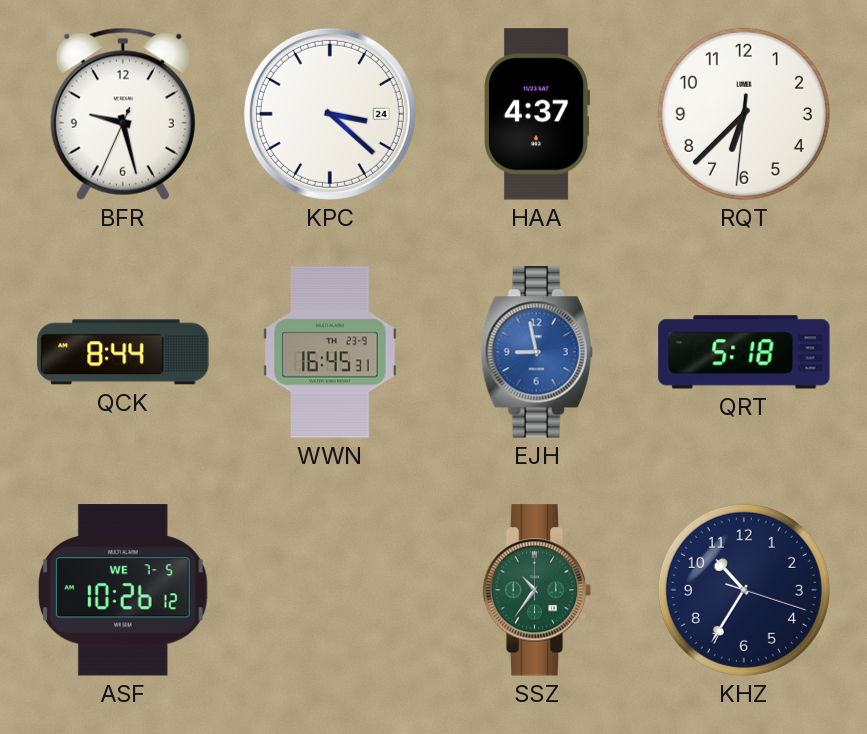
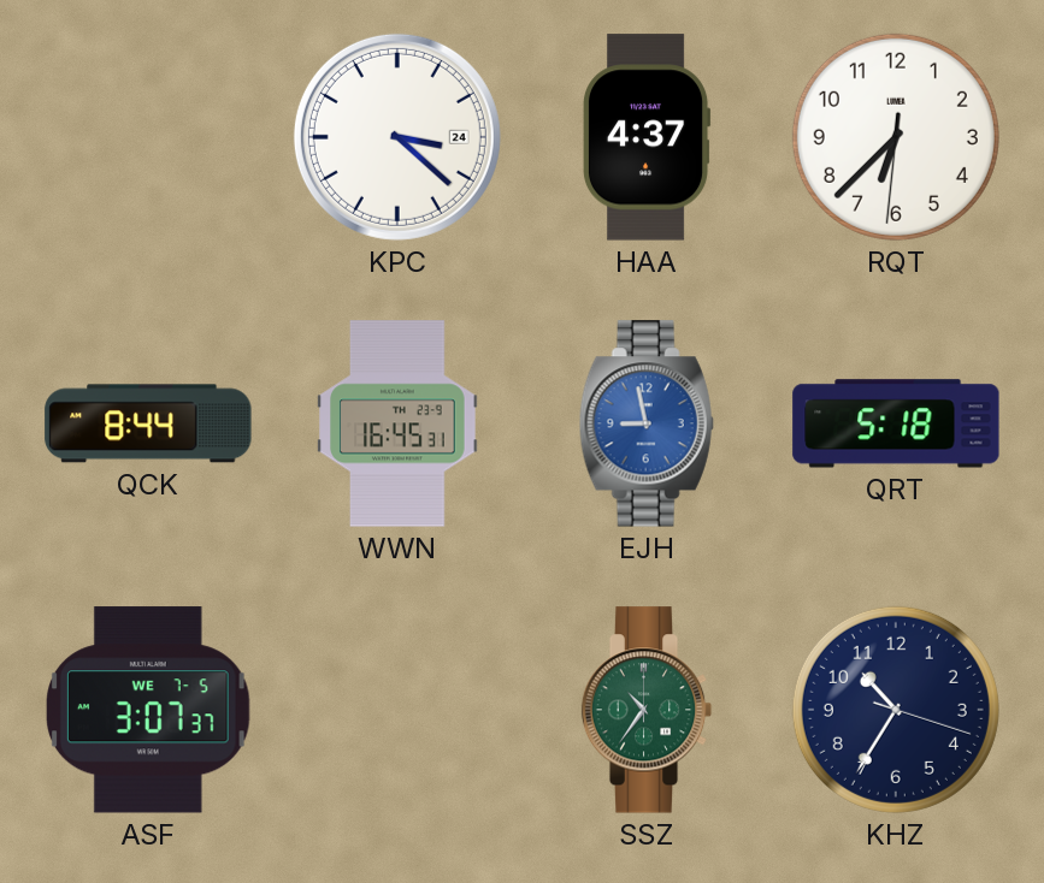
BFR: 9:27 -> none (123, 114)
ASF: 10:26 -> 3:07 (148, 710)
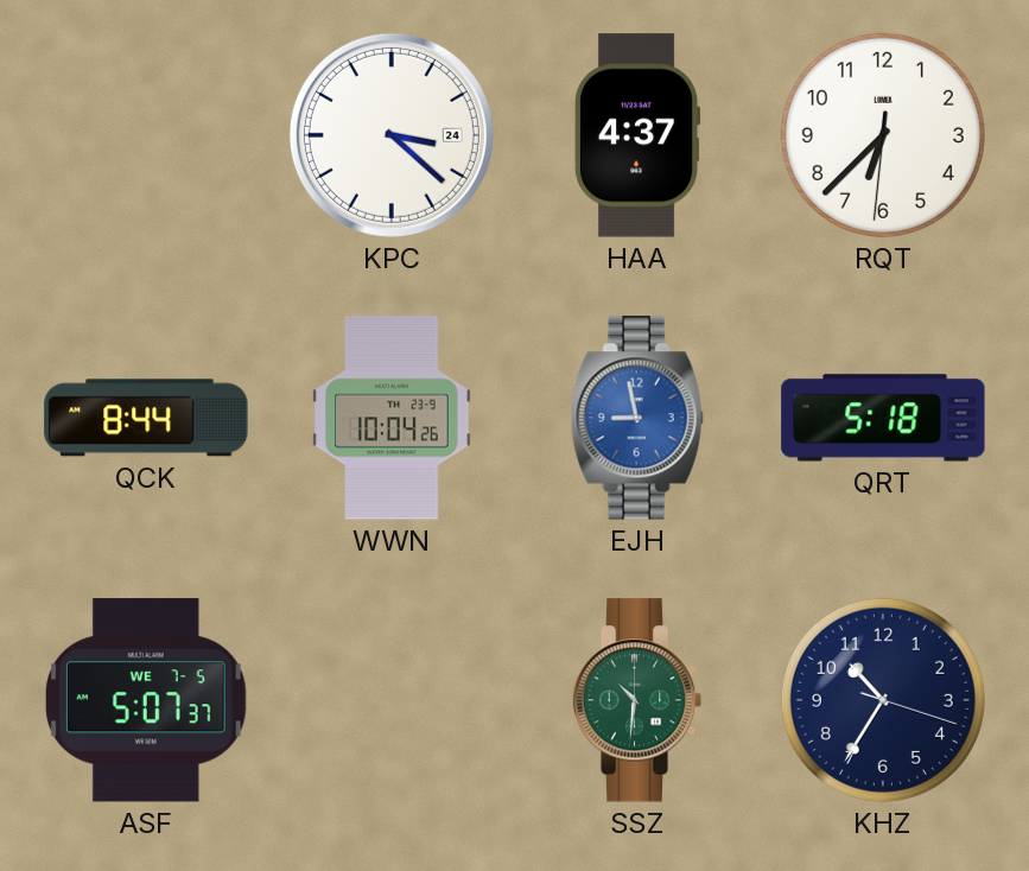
WWN: 16:45 -> 10:04 (392, 418)
ASF: 3:07 -> 5:07 (146, 700)
SSZ: 10:36 -> 10:31 (637, 700)
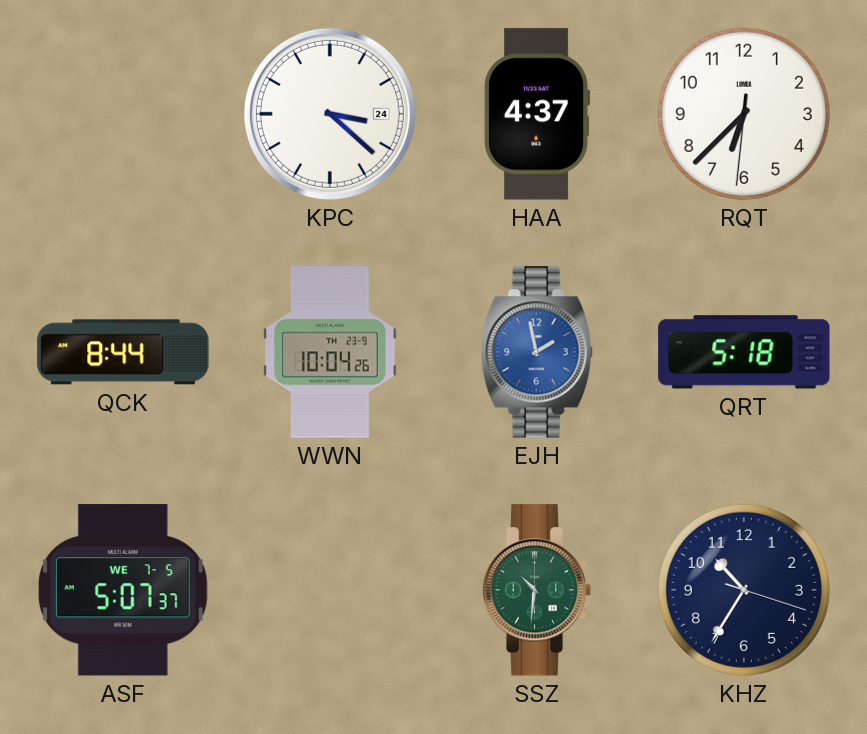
EJH: 8:58 -> 1:58 (537, 352)
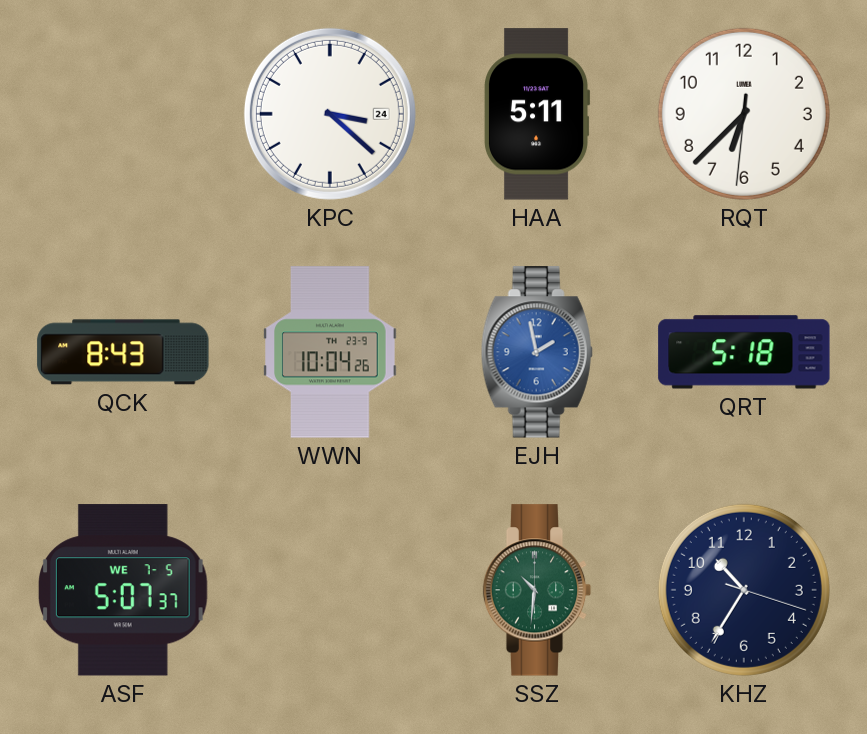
HAA: 4:37 -> 5:11 (537, 114)
QCK: 8:44 -> 8:43 (123, 352)
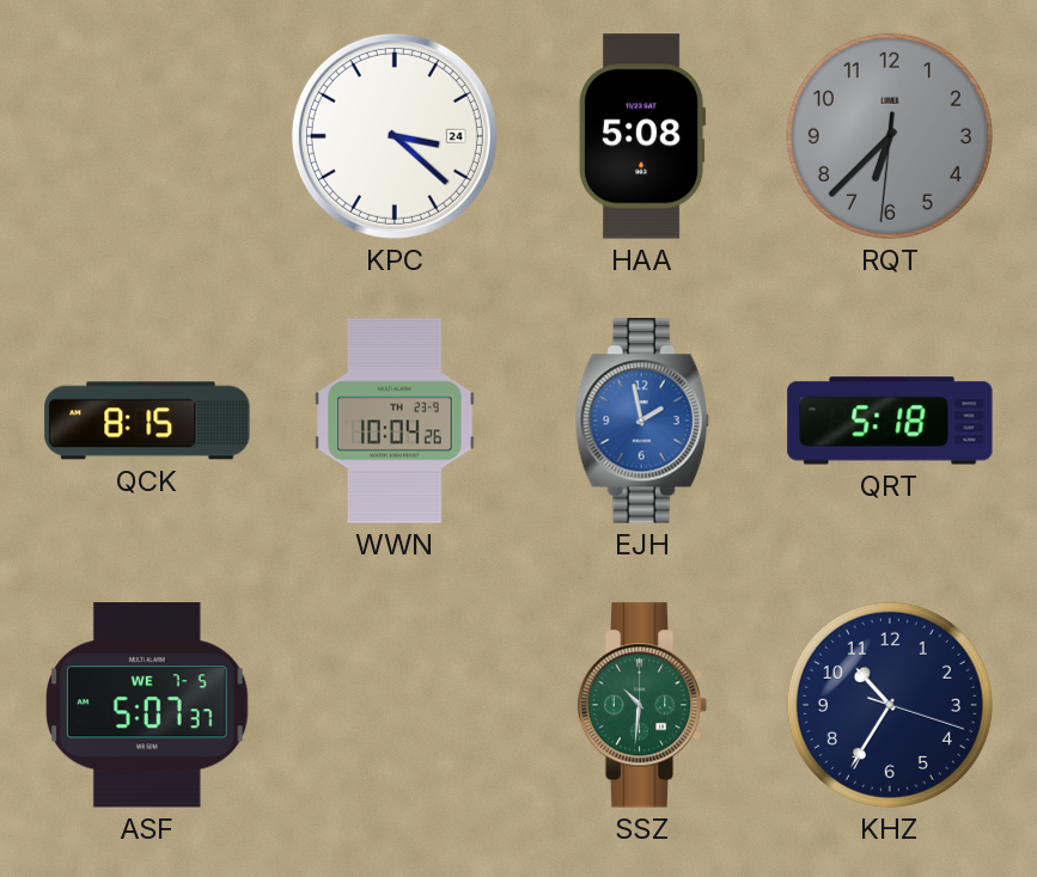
HAA: 5:11 -> 5:08 (642, 136)
RQT dial: white -> grey (890, 136)
QCK: 8:43 -> 8:15 (147, 421)
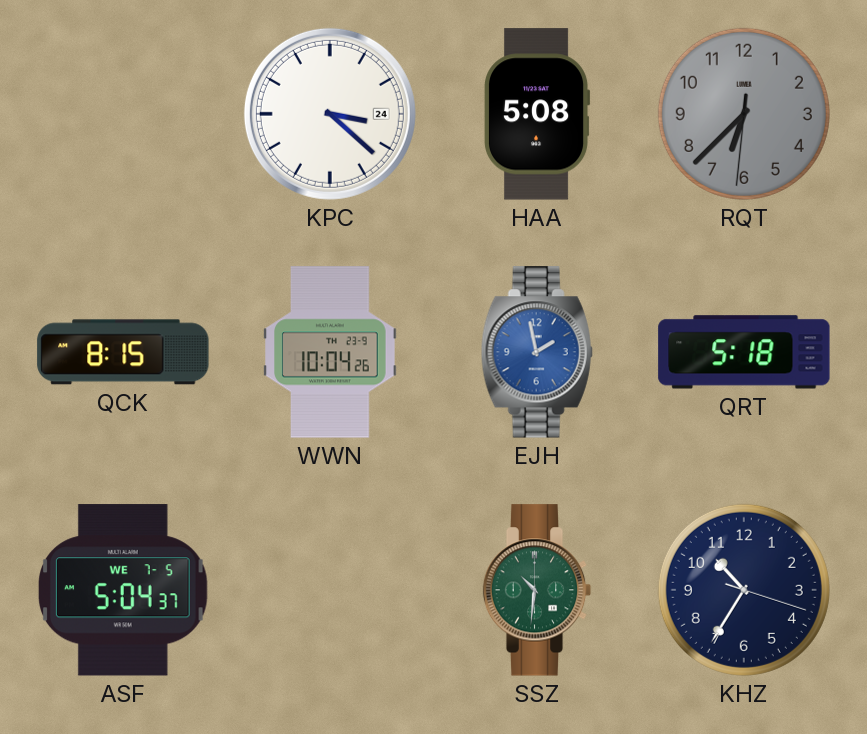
ASF: 5:07 -> 5:04 (123, 590)
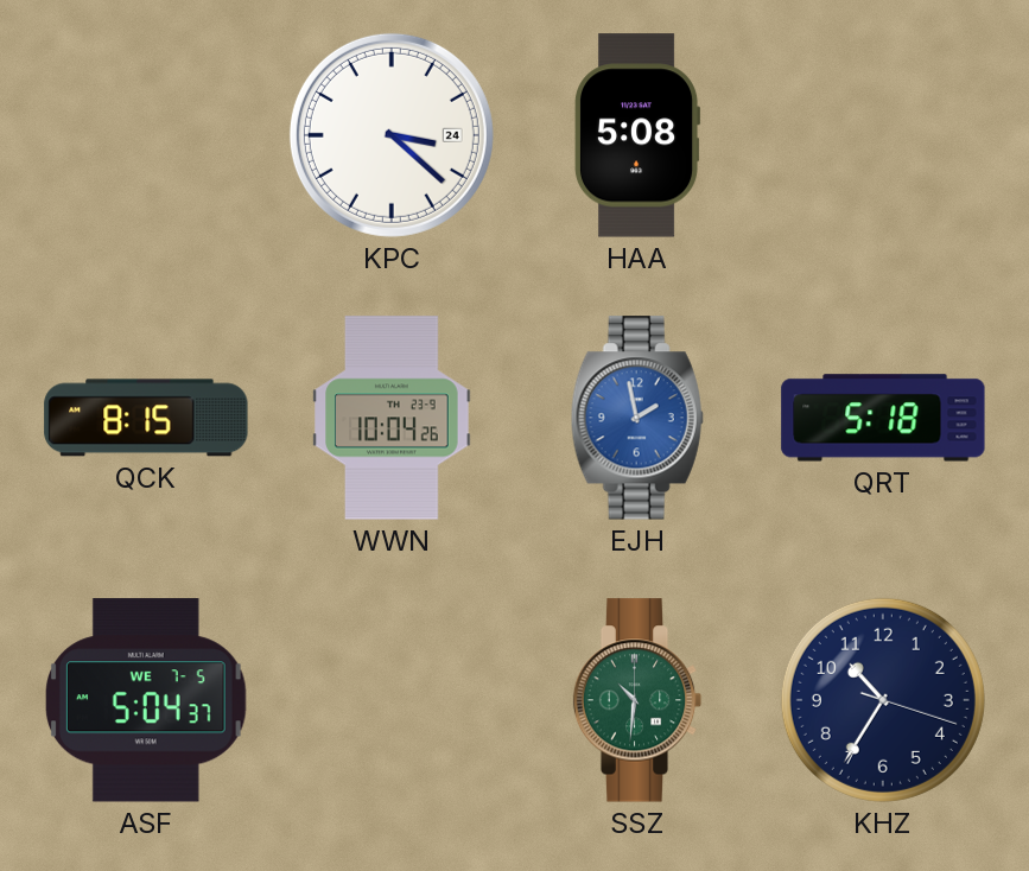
RQT: 6:37 -> none (744, 114)
